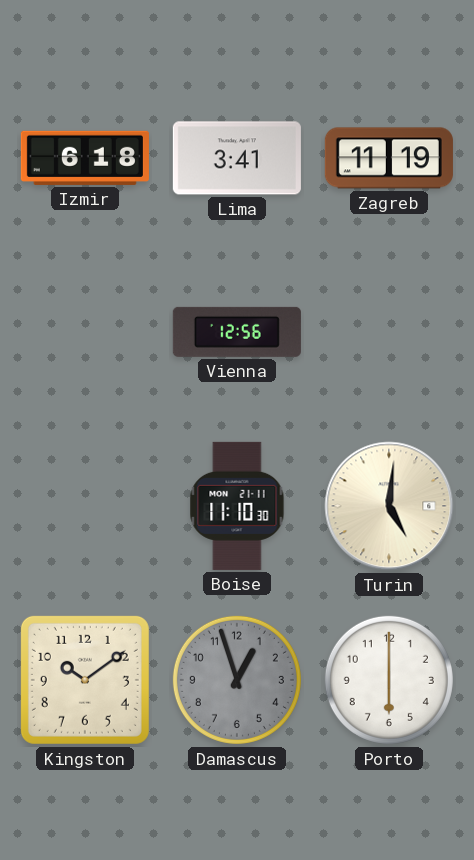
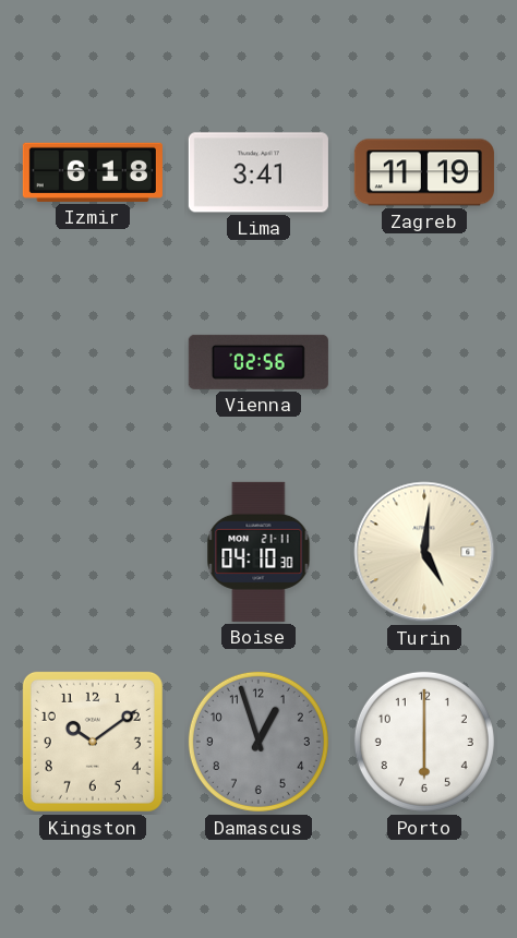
Vienna: 12:56 -> 02:56 (258, 362)
Boise: 11:10 -> 04:10 (258, 552)
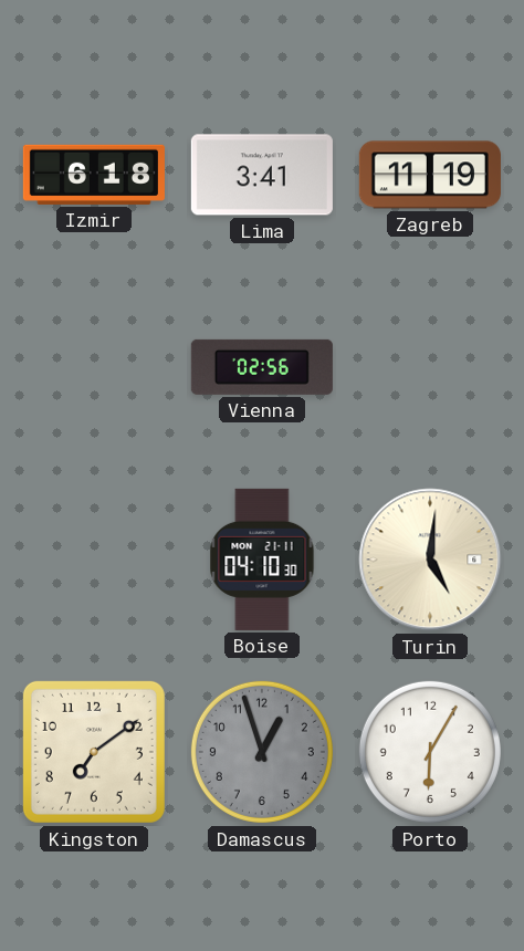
Kingston: 10:09 -> 7:09 (94, 752)
Porto: 6:00 -> 6:05 (430, 752)
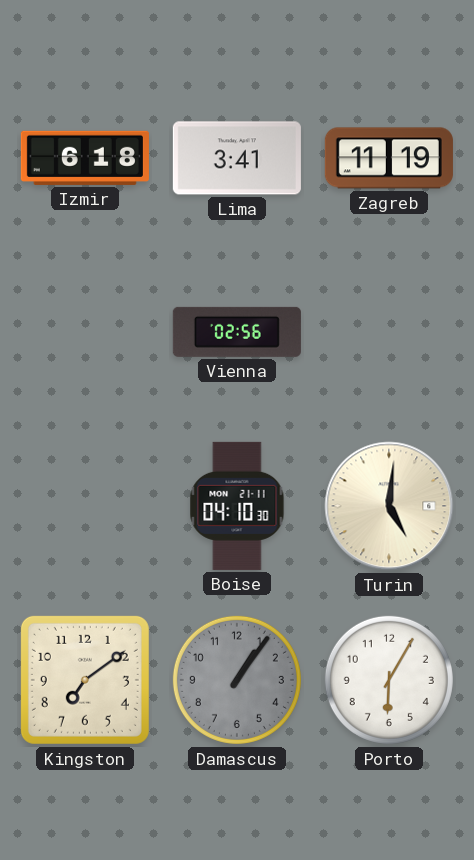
Damascus: 12:57 -> 1:06 (237, 680)
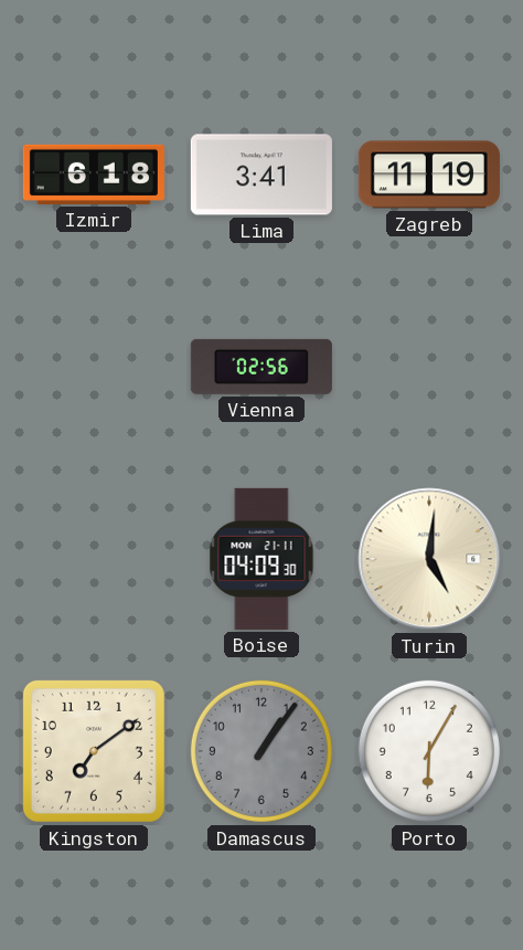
Boise: 04:10 -> 04:09 (261, 559)
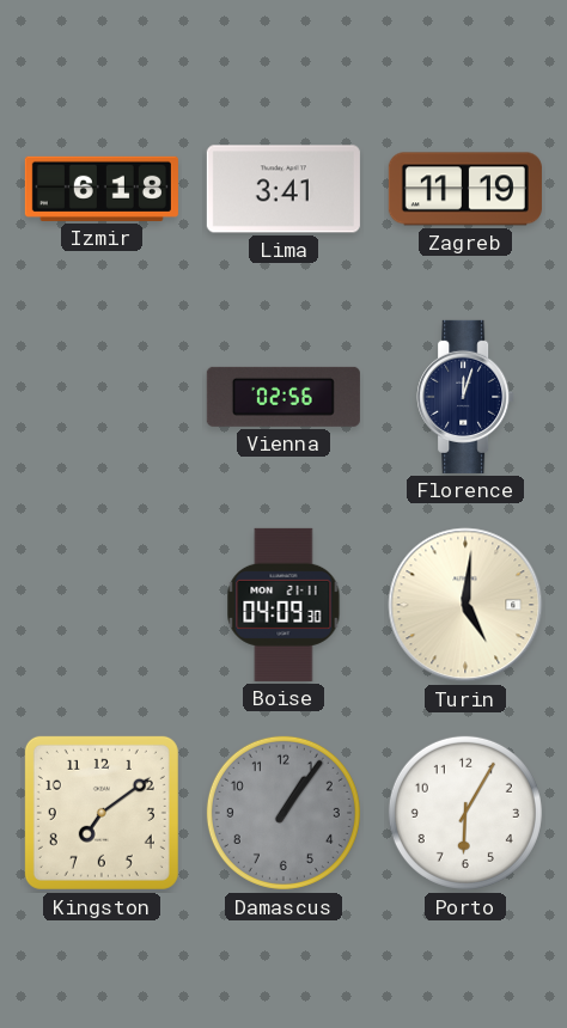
Florence: none -> 12:03 (465, 397)
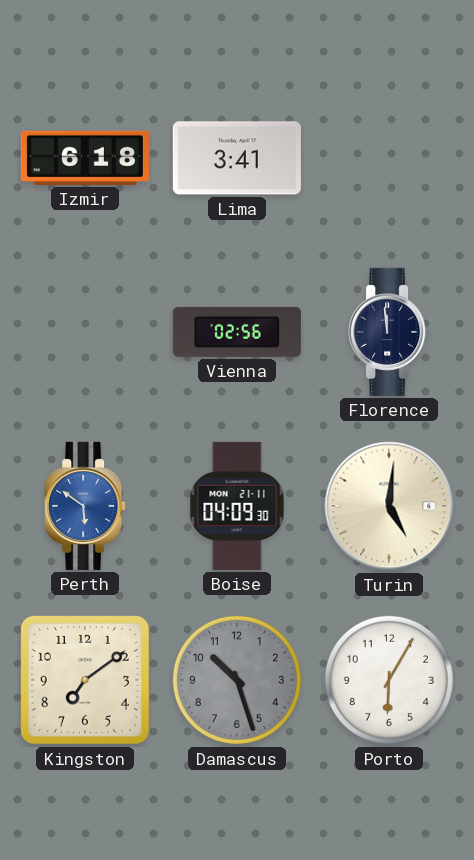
Zagreb: 11:19 -> none (465, 189)
Florence: 12:03 -> 11:59 (389, 332)
Perth: none -> 5:51 (85, 506)
Damascus: 1:06 -> 10:27 (237, 680)
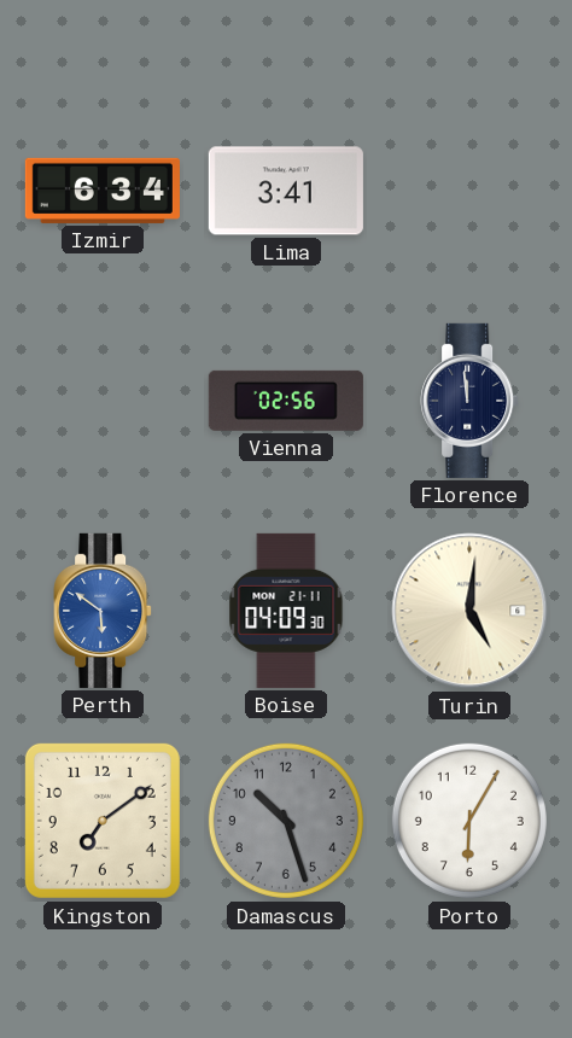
Izmir: 6:18 -> 6:34 (103, 191)
